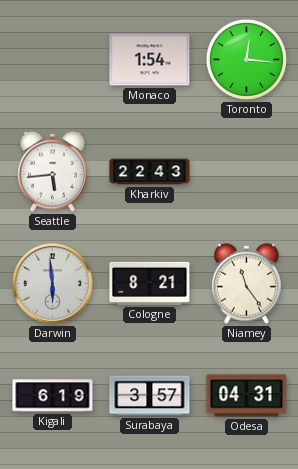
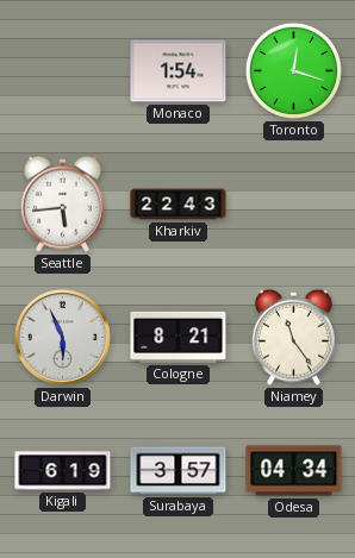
Toronto: 12:16 -> 12:18 (293, 70)
Darwin: 5:59 -> 5:56 (62, 337)
Odesa: 04:31 -> 04:34 (294, 471)
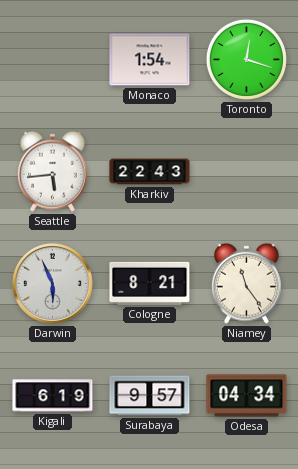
Surabaya: 3:57 -> 9:57 (150, 396)
